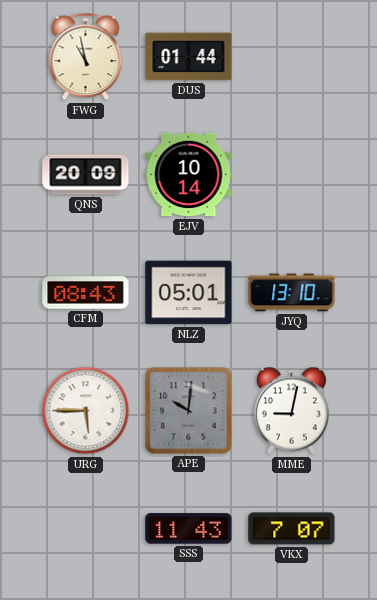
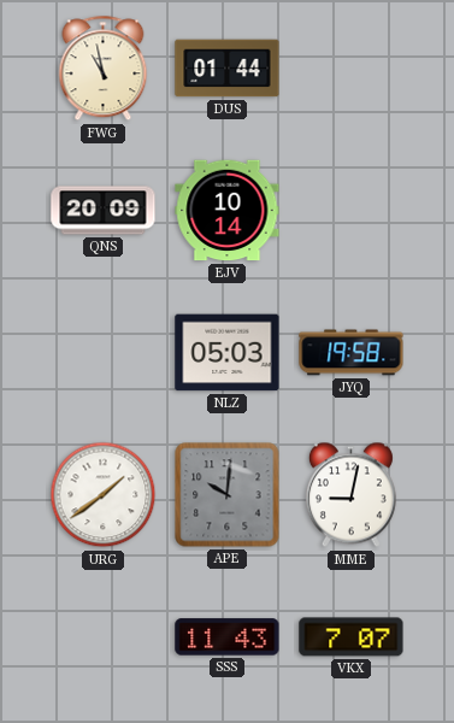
CFM: 08:43 -> none (86, 293)
NLZ: 05:01 -> 05:03 (228, 353)
JYQ: 13:10 -> 19:58 (352, 353)
URG: 5:45 -> 1:39 (104, 495)
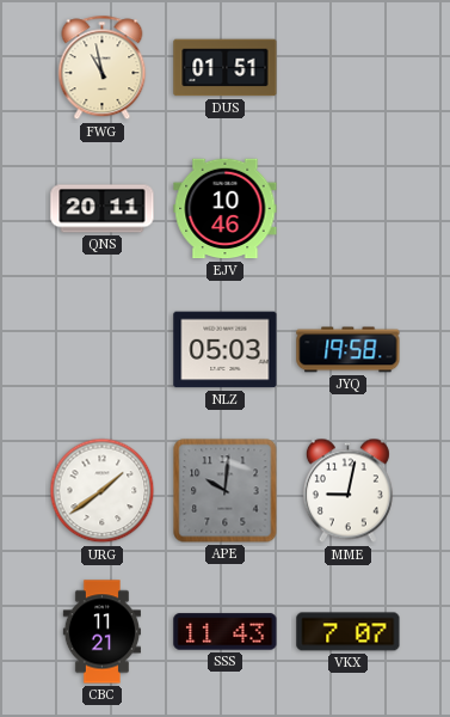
DUS: 01:44 -> 01:51 (226, 68)
QNS: 20:09 -> 20:11 (103, 209)
EJV: 10:14 -> 10:46 (226, 209)
CBC: none -> 11:21 (101, 632)
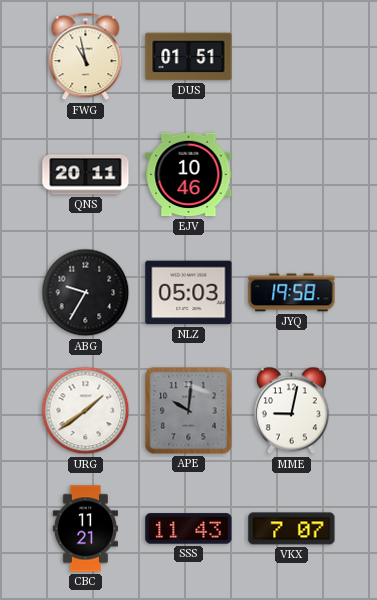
ABG: none -> 9:35 (86, 293)
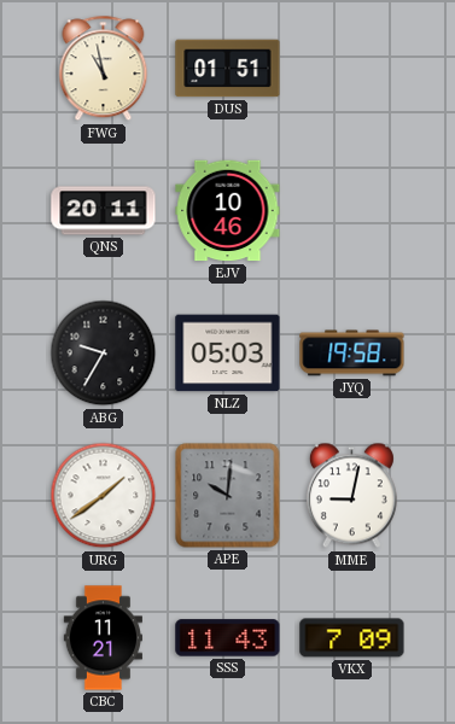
VKX: 7:07 -> 7:09 (352, 638)
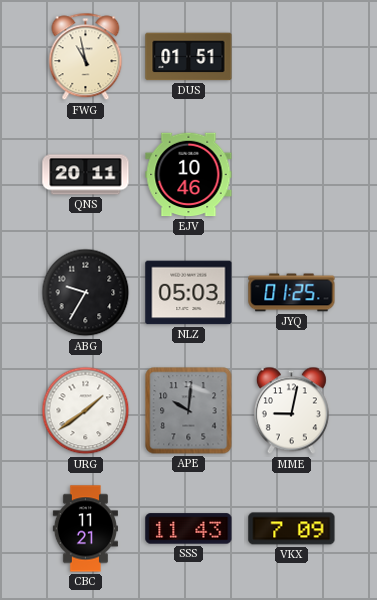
JYQ: 19:58 -> 01:25 (292, 293)
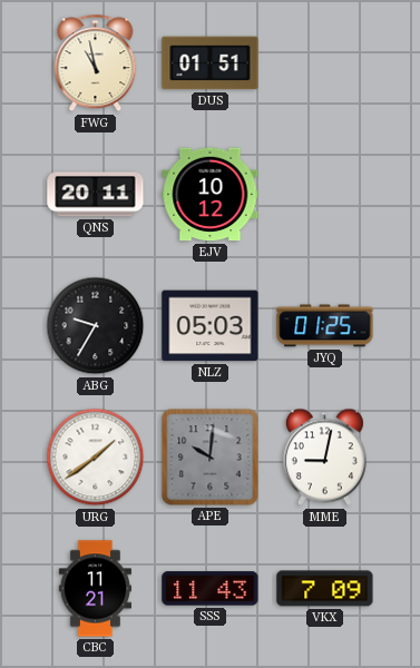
EJV: 10:46 -> 10:12 (211, 195)
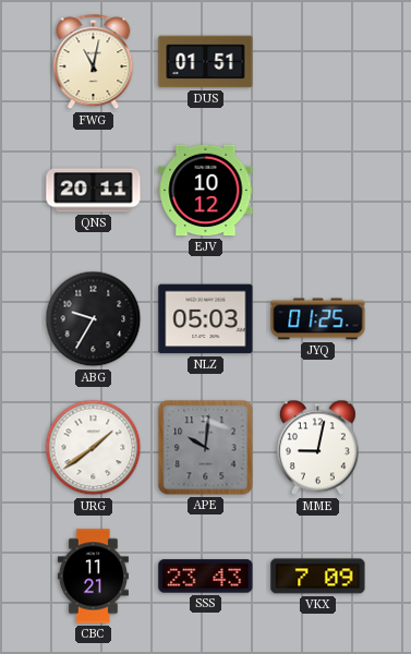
FWG: 10:58 -> 11:02 (94, 62)
SSS: 11:43 -> 23:43 (206, 577)
